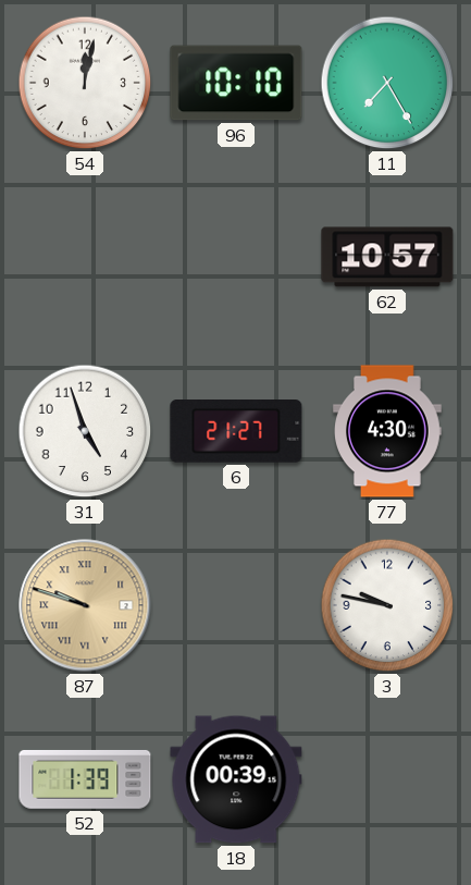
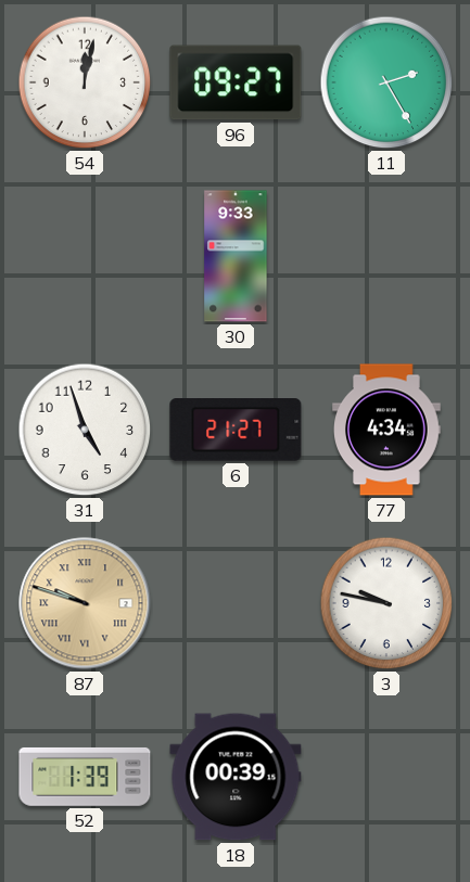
96: 10:10 -> 09:27 (236, 82)
11: 7:25 -> 2:25 (386, 82)
30: none -> 9:33 (236, 256)
62: 10:57 -> none (387, 257)
77: 4:30 -> 4:34 (388, 430)
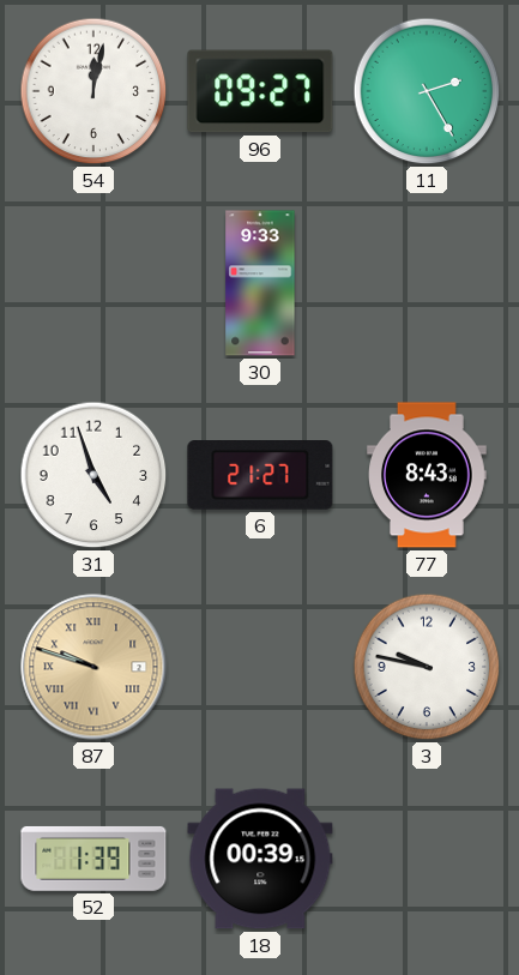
77: 4:34 -> 8:43 (428, 475)
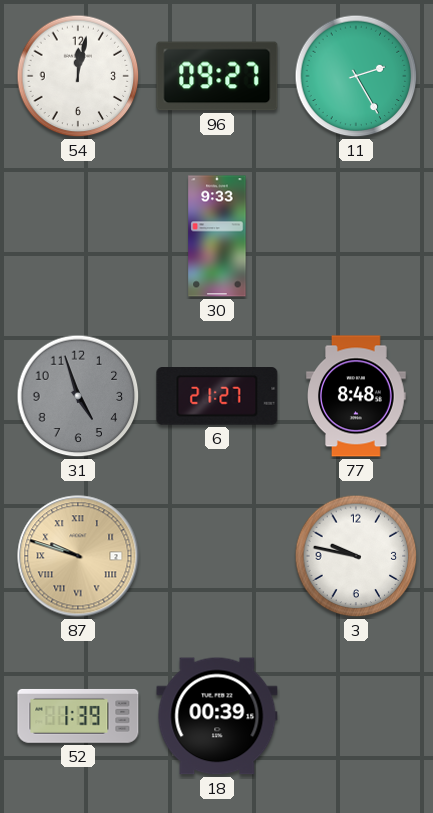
31 dial: white -> grey (78, 396)
77: 8:43 -> 8:48 (357, 396)
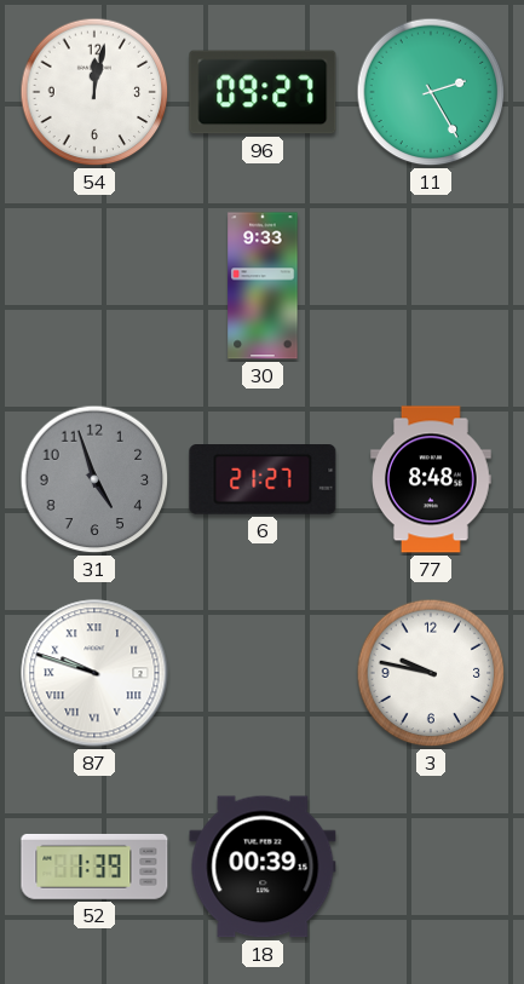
87 dial: champagne -> white (94, 673)
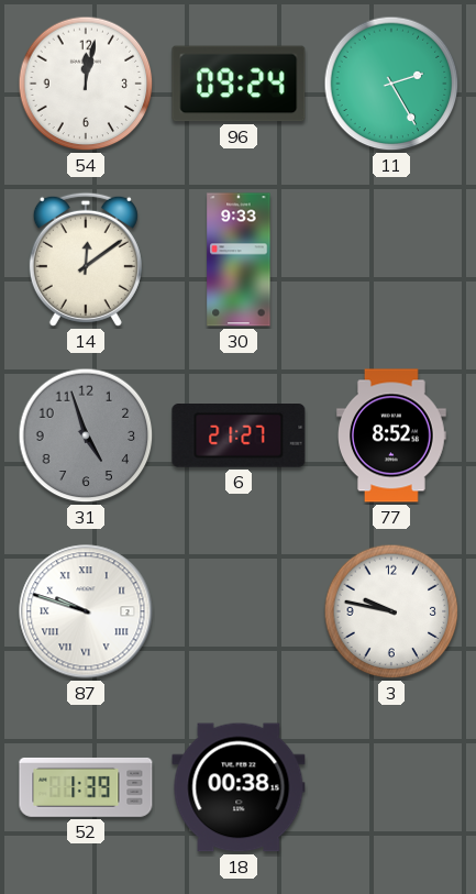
96: 09:27 -> 09:24 (239, 84)
14: none -> 12:09 (86, 260)
77: 8:48 -> 8:52 (392, 435)
18: 00:39 -> 00:38 (239, 787)
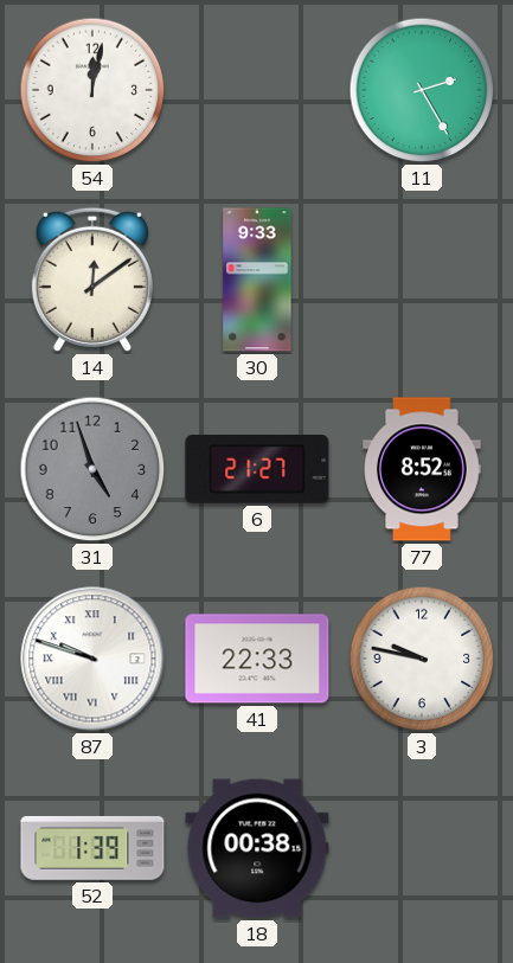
96: 09:24 -> none (239, 84)
41: none -> 22:33 (257, 659)
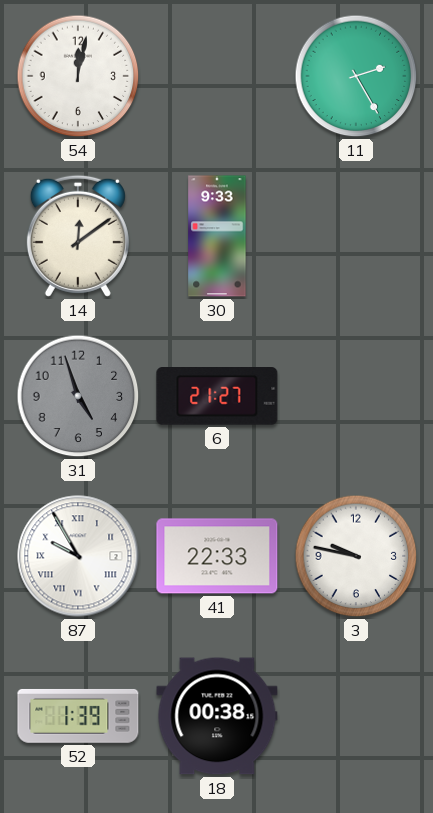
77: 8:52 -> none (423, 469)
87: 9:48 -> 9:55 (78, 556)
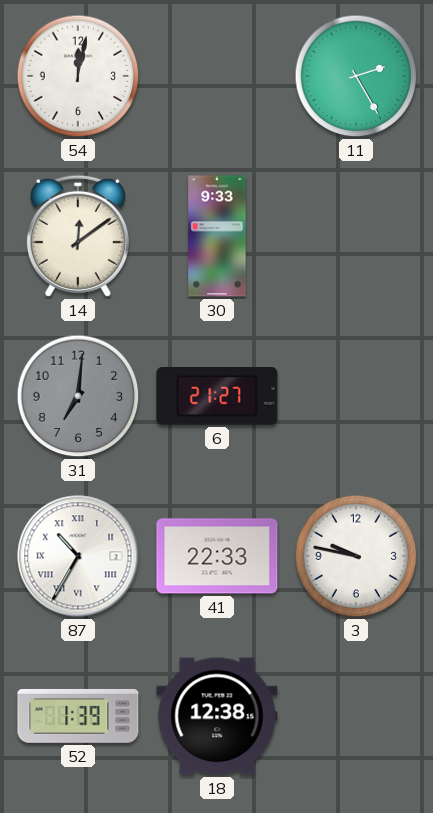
31: 4:57 -> 7:01 (78, 396)
87: 9:55 -> 10:35 (78, 556)
18: 00:38 -> 12:38 (217, 716)
